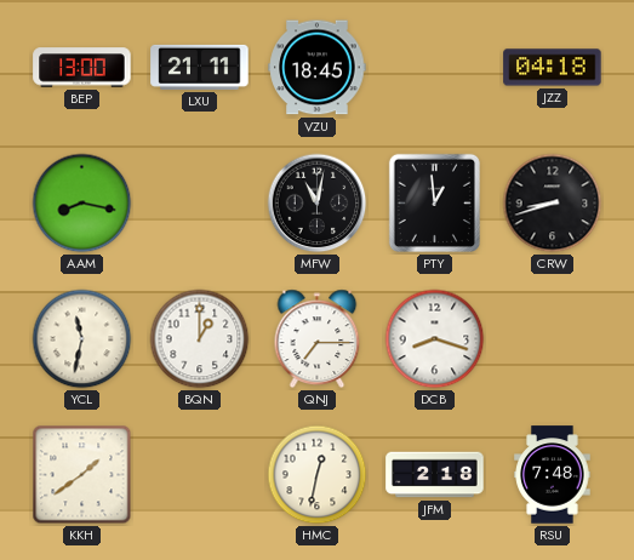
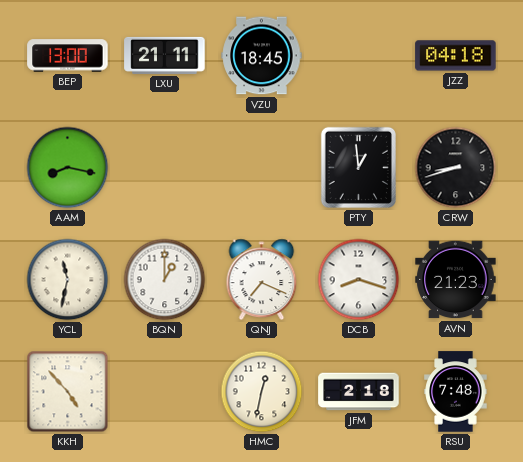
MFW: 11:02 -> none (318, 204)
QNJ: 7:15 -> 7:19 (262, 279)
AVN: none -> 21:23 (456, 280)
KKH: 1:39 -> 4:53 (68, 392)
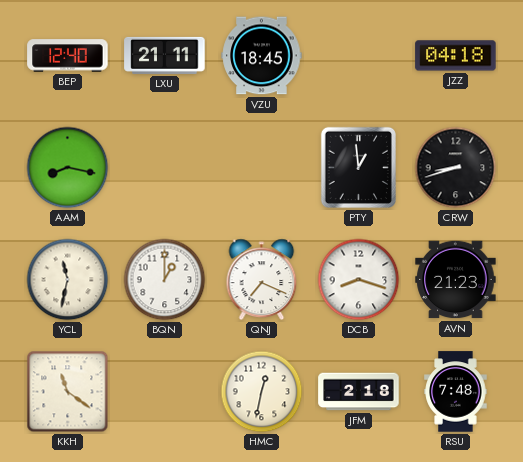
BEP: 13:00 -> 12:40 (68, 56)
KKH: 4:53 -> 11:21 (68, 392)
